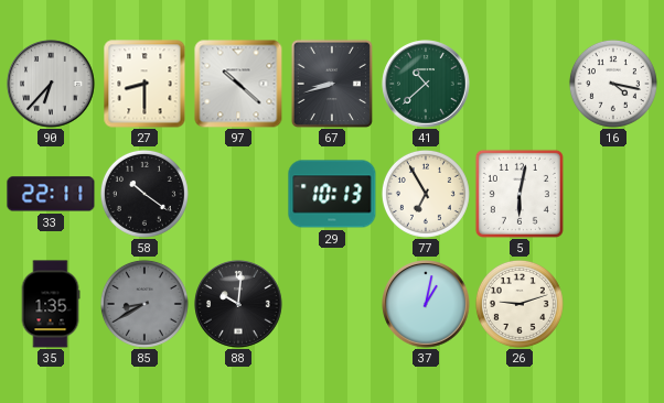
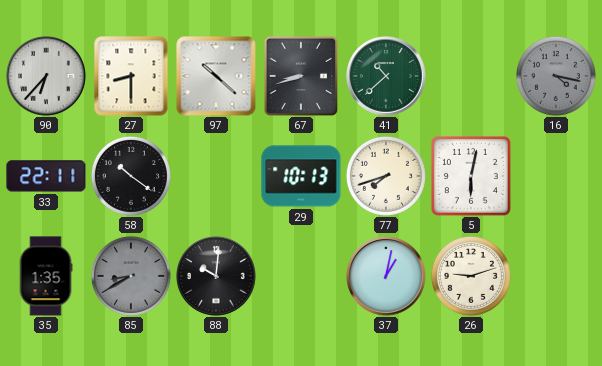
16 dial: white -> grey (556, 76)
77: 6:55 -> 7:42 (386, 176)
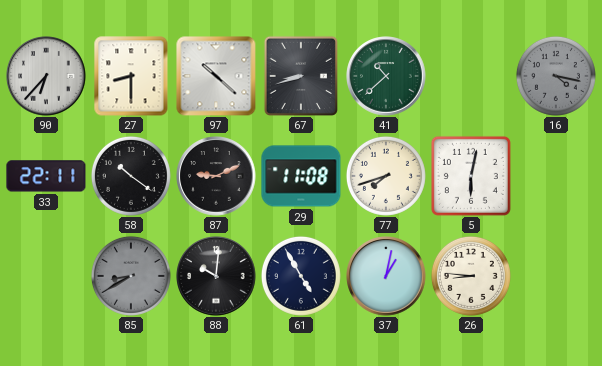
87: none -> 9:11 (216, 176)
29: 10:13 -> 11:08 (301, 176)
35: 1:35 -> none (46, 276)
61: none -> 4:55 (301, 276)
26: 9:12 -> 8:46 (471, 276)
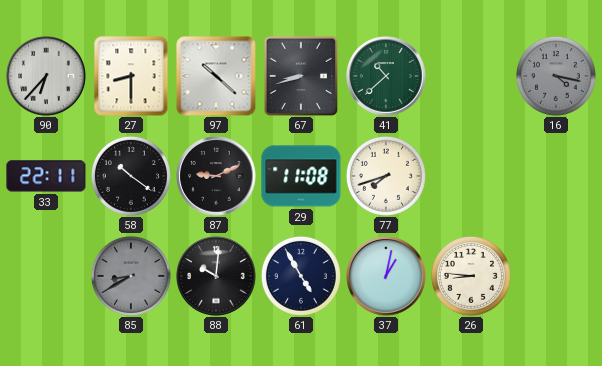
5: 6:02 -> none (471, 176)
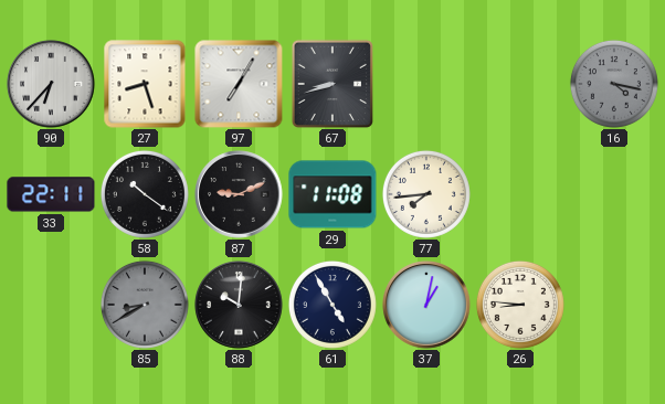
27: 8:30 -> 8:27 (145, 84)
97: 10:22 -> 7:05 (239, 84)
41: 10:38 -> none (386, 76)
77: 7:42 -> 7:44 (426, 194)
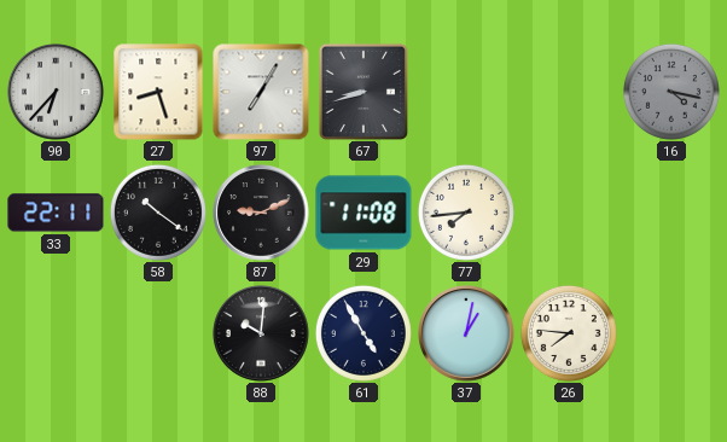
85: 8:40 -> none (145, 305)
26: 8:46 -> 7:46 (569, 333)
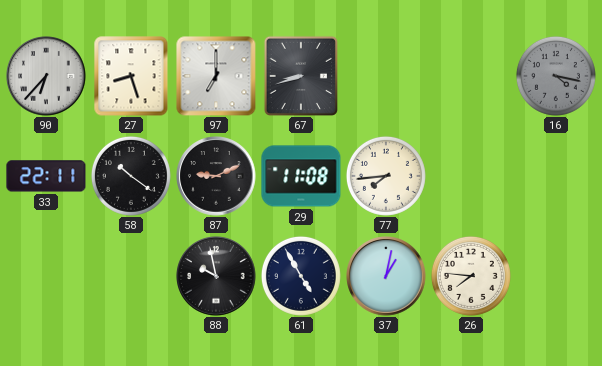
97: 7:05 -> 7:00 (216, 76)
88: 10:01 -> 9:58 (216, 276)
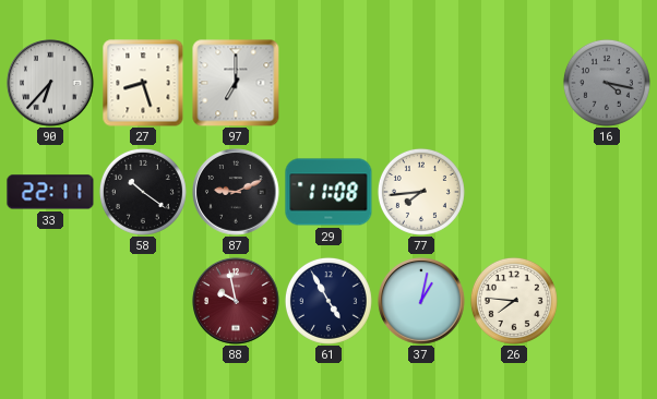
67: 8:42 -> none (301, 76)
88 dial: black -> burgundy (236, 301)
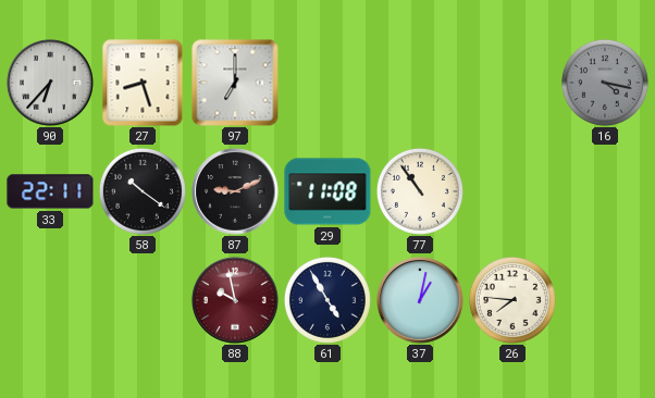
77: 7:44 -> 10:54 (420, 191)
